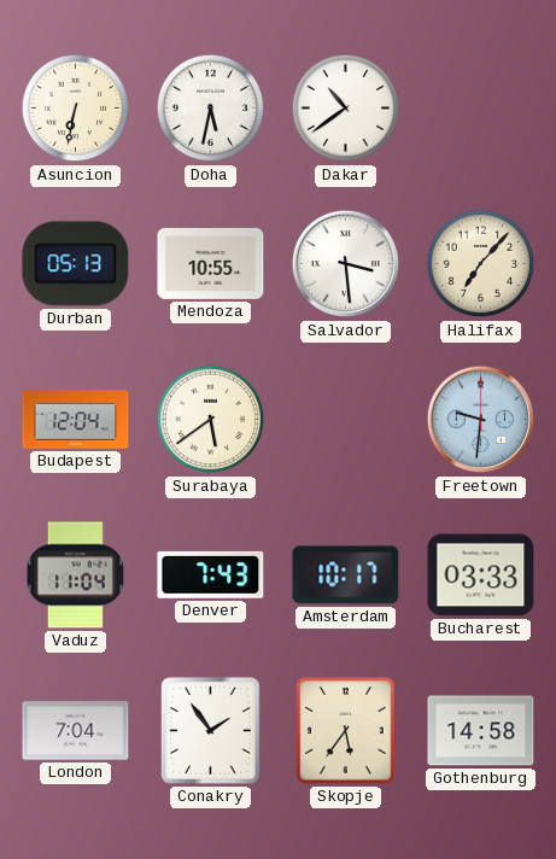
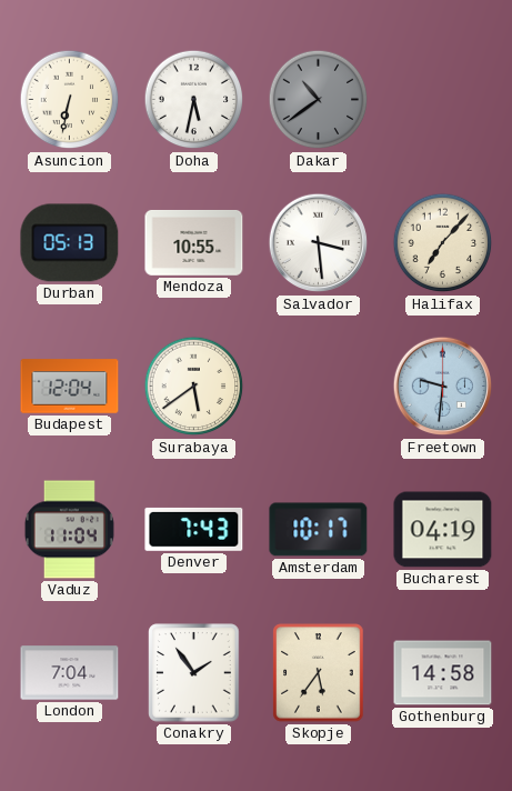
Dakar dial: white -> grey (319, 100)
Bucharest: 03:33 -> 04:19 (443, 530)
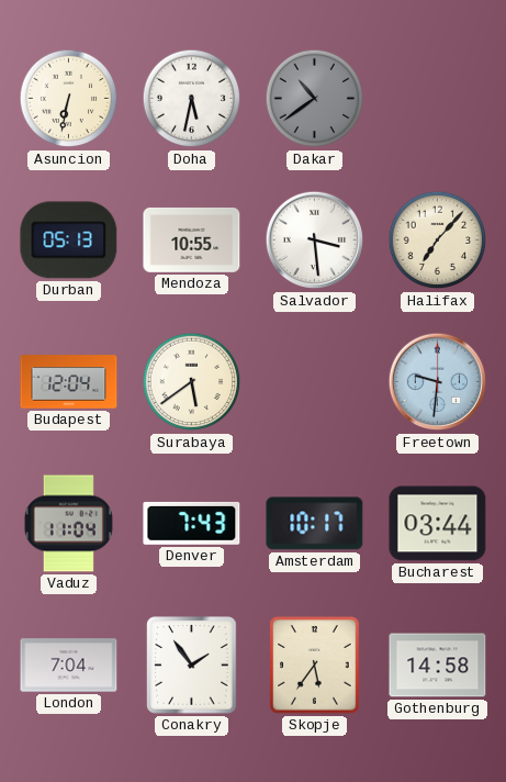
Bucharest: 04:19 -> 03:44 (438, 524)
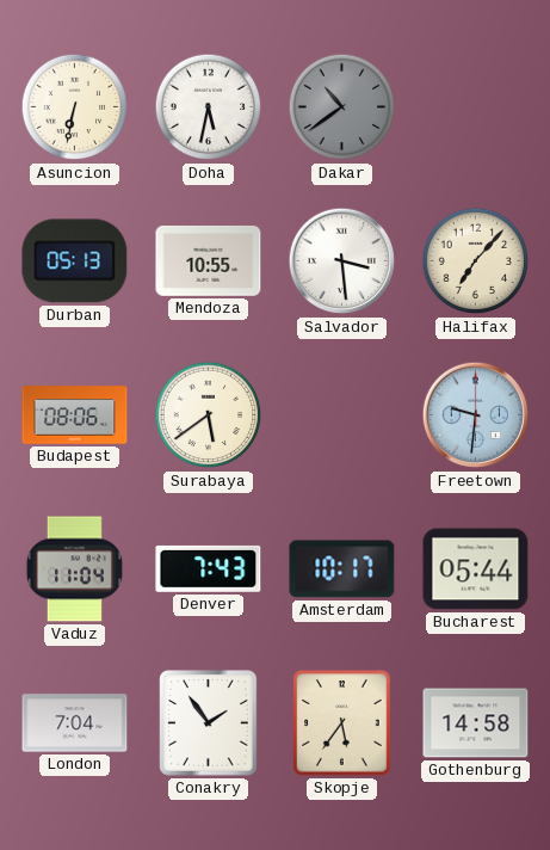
Budapest: 12:04 -> 08:06 (75, 415)
Bucharest: 03:44 -> 05:44 (476, 569)
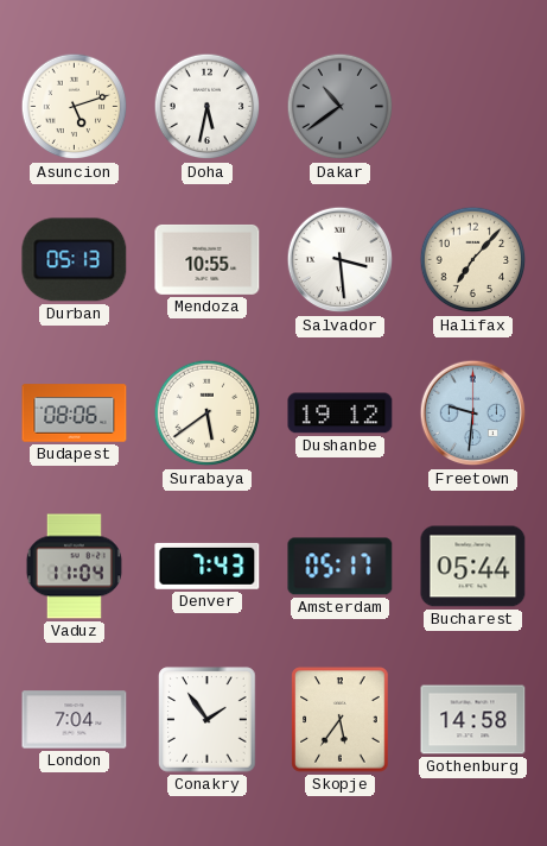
Asuncion: 6:32 -> 5:12 (75, 107)
Dushanbe: none -> 19:12 (341, 413)
Amsterdam: 10:17 -> 05:17 (341, 567)
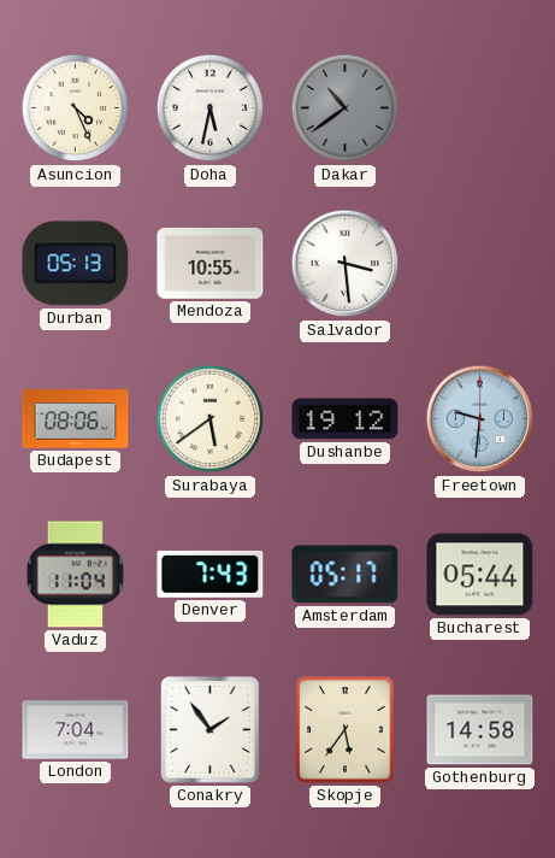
Asuncion: 5:12 -> 4:26 (76, 108)
Halifax: 7:07 -> none (473, 260)
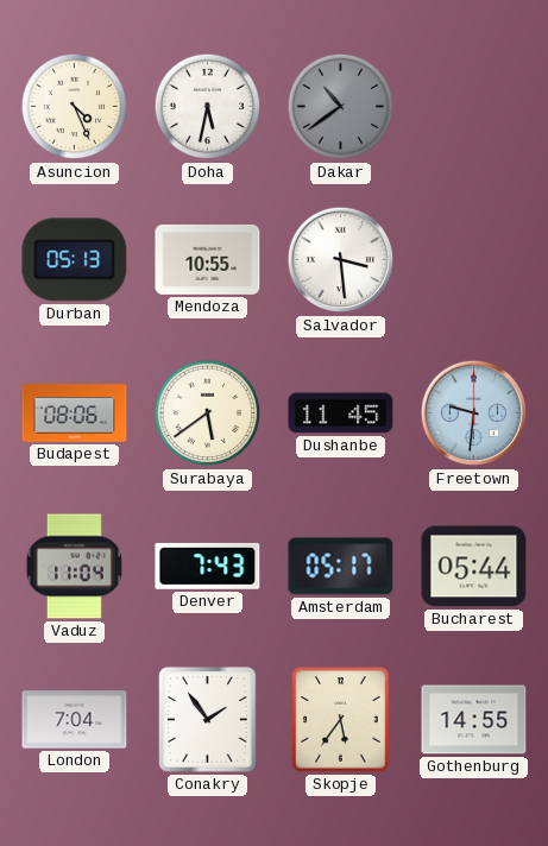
Dushanbe: 19:12 -> 11:45 (341, 413)
Gothenburg: 14:58 -> 14:55 (474, 720)
